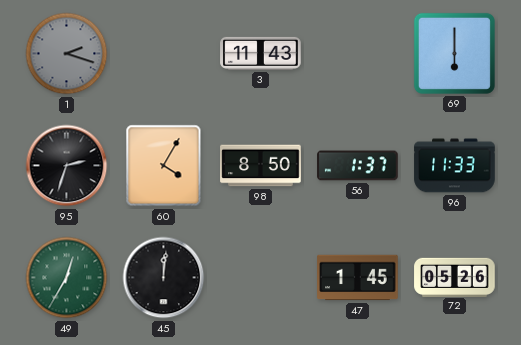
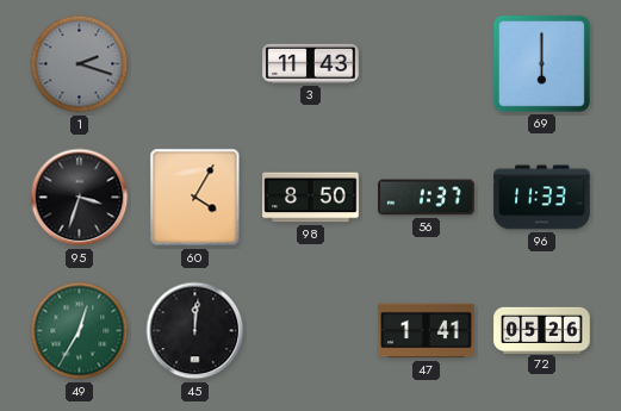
95: 2:33 -> 3:33 (80, 198)
47: 1:45 -> 1:41 (427, 331)
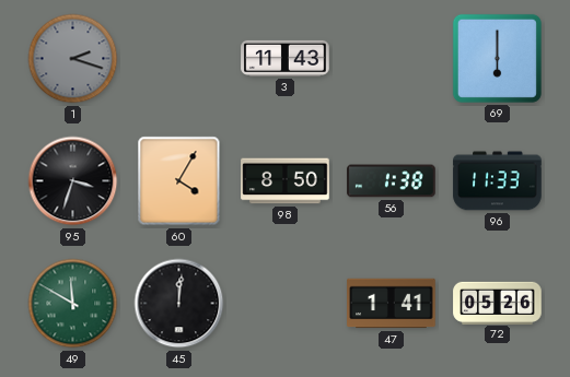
56: 1:37 -> 1:38 (392, 181)
49: 12:35 -> 11:50 (73, 304)
